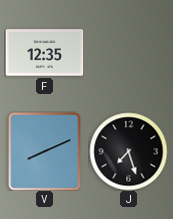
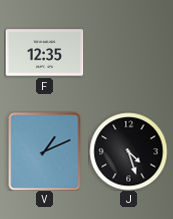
V: 8:11 -> 1:11 (45, 151)
J: 7:27 -> 4:27 (128, 151)
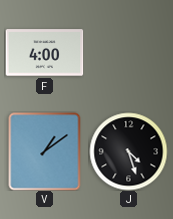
F: 12:35 -> 4:00 (44, 53)
V: 1:11 -> 1:09 (45, 151)
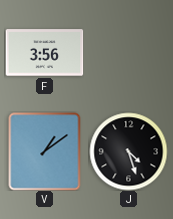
F: 4:00 -> 3:56 (44, 53)
